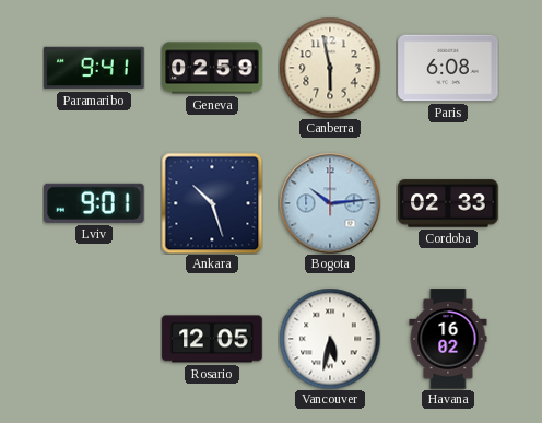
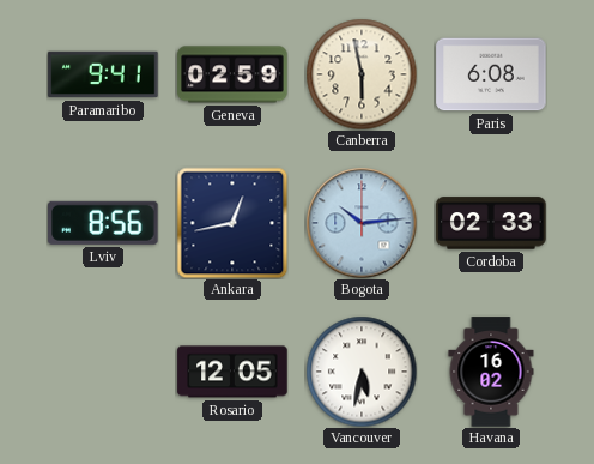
Lviv: 9:01 -> 8:56 (103, 223)
Ankara: 10:27 -> 12:43 (232, 223)
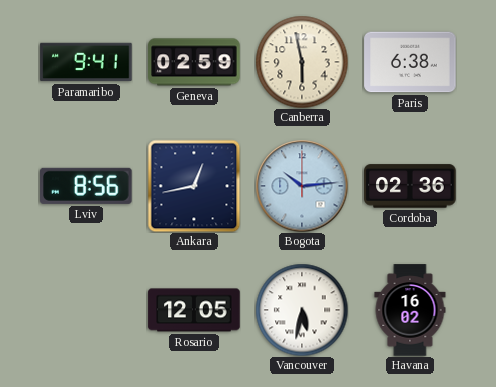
Paris: 6:08 -> 6:38 (410, 62)
Cordoba: 02:33 -> 02:36 (410, 186)
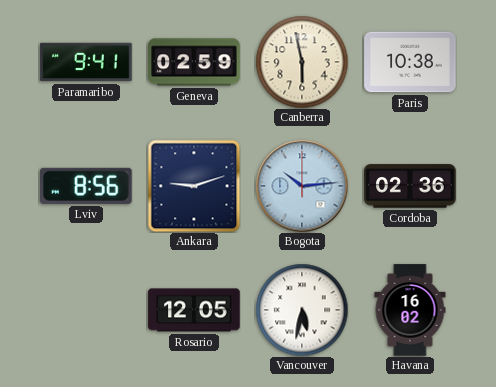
Paris: 6:38 -> 10:38 (410, 62)
Ankara: 12:43 -> 9:12 (194, 186)
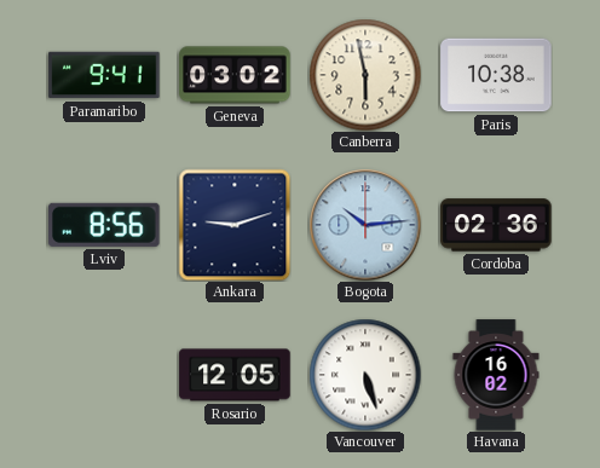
Geneva: 02:59 -> 03:02 (235, 75)
Vancouver: 5:32 -> 5:27 (365, 375)
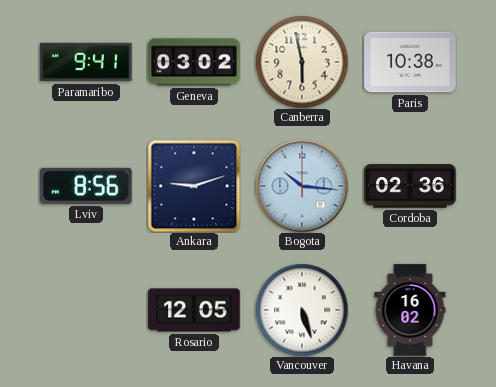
Bogota: 10:14 -> 10:16 (302, 186)
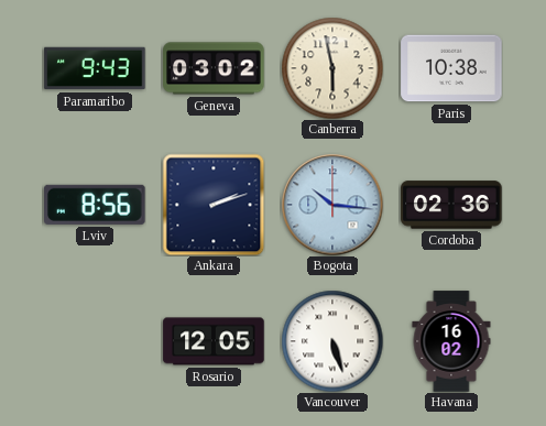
Paramaribo: 9:41 -> 9:43 (95, 68)
Ankara: 9:12 -> 2:12 (214, 205)
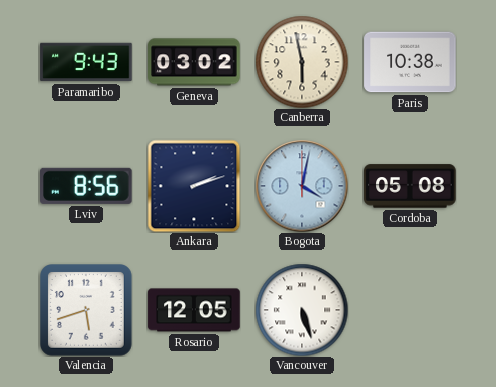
Bogota: 10:16 -> 4:02 (302, 186)
Cordoba: 02:36 -> 05:08 (410, 186)
Valencia: none -> 5:42 (87, 311)
Havana: 16:02 -> none (451, 341)
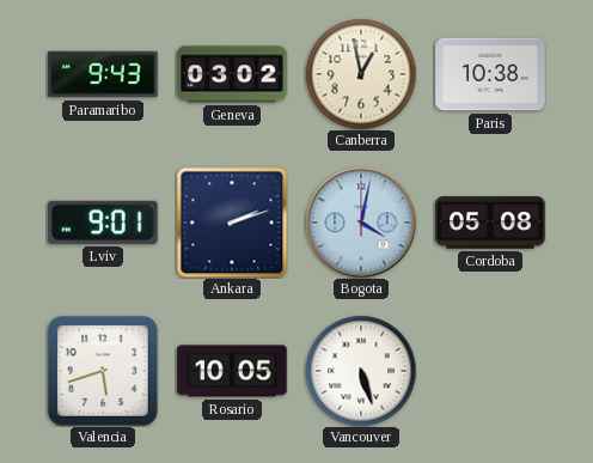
Canberra: 5:58 -> 12:58 (361, 74)
Lviv: 8:56 -> 9:01 (103, 223)
Rosario: 12:05 -> 10:05 (232, 371)
